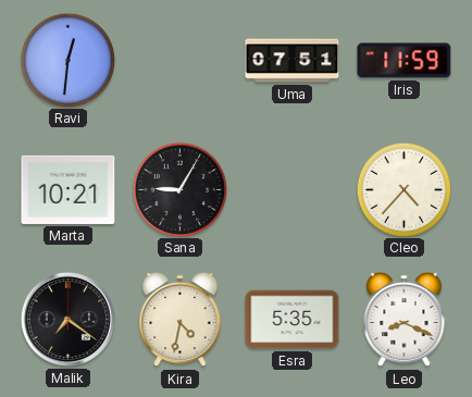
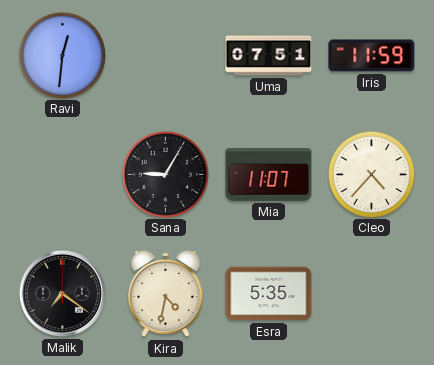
Marta: 10:21 -> none (69, 189)
Mia: none -> 11:07 (269, 174)
Leo: 8:19 -> none (405, 320)
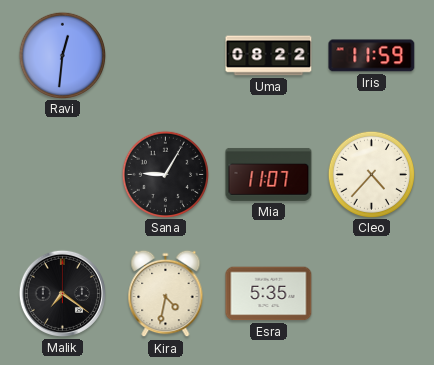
Uma: 07:51 -> 08:22 (269, 56)
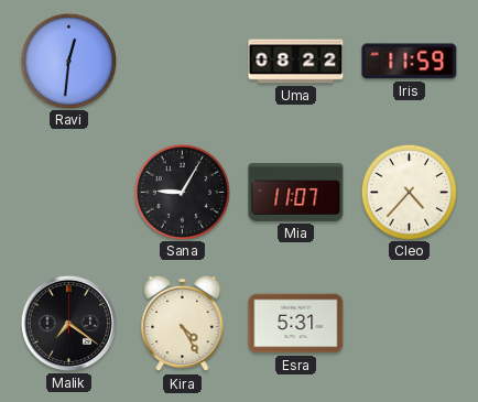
Kira: 4:32 -> 4:25 (183, 324)
Esra: 5:35 -> 5:31 (296, 324)
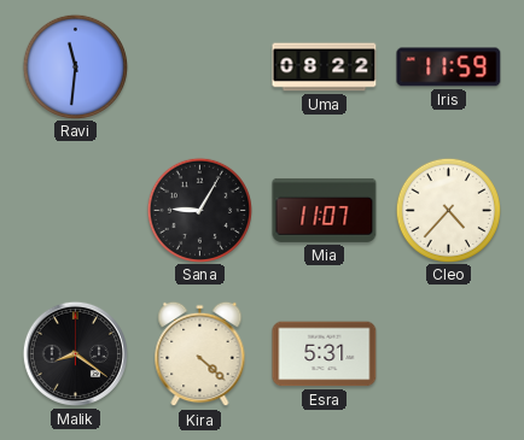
Ravi: 12:31 -> 11:31 (75, 66)
Malik: 7:21 -> 8:21 (75, 353)
Kira: 4:25 -> 4:22 (200, 354)
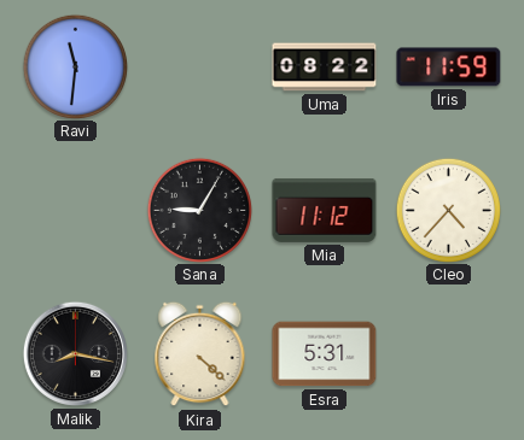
Mia: 11:07 -> 11:12 (325, 210)
Malik: 8:21 -> 8:17 (75, 353)
